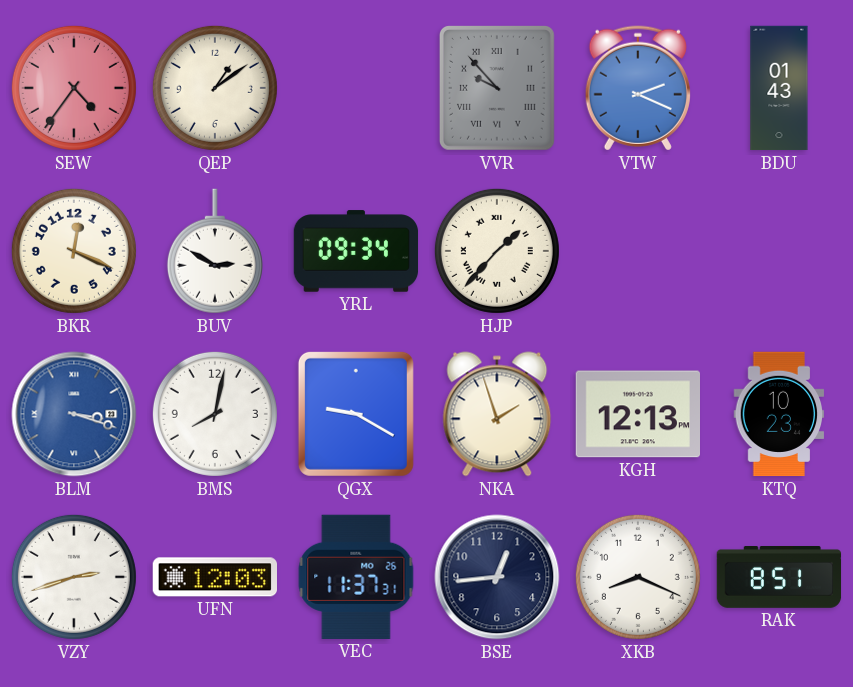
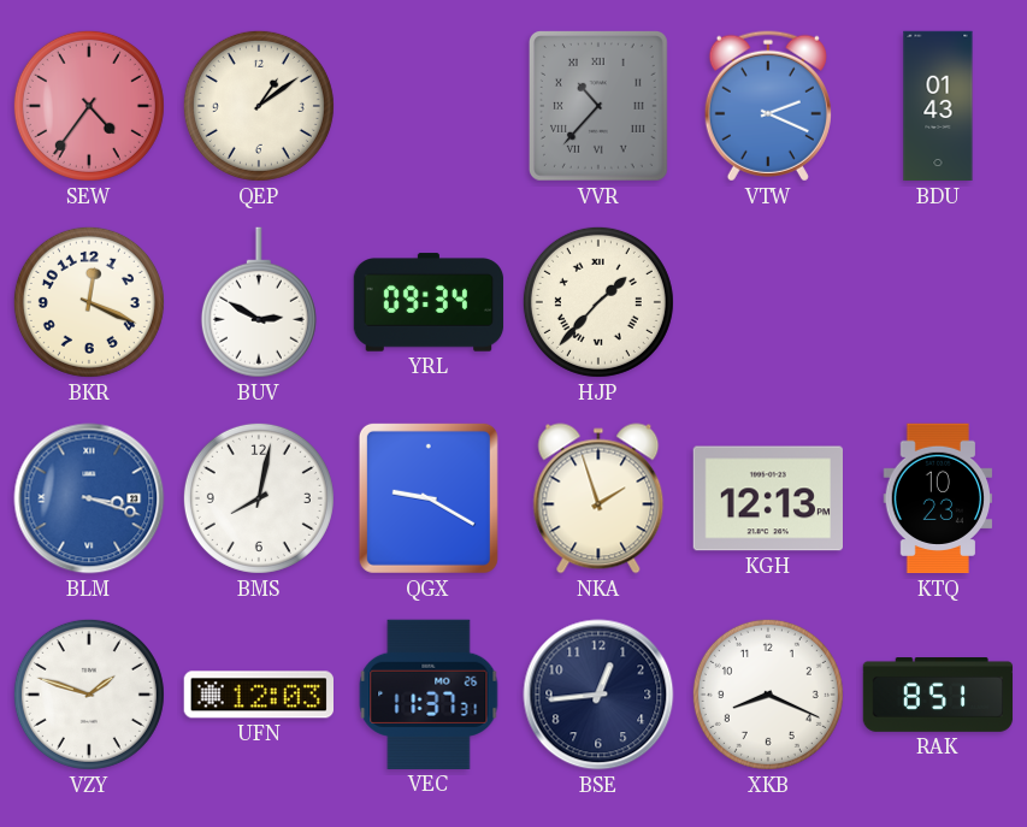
VVR: 9:53 -> 10:37 (598, 106)
VZY: 2:42 -> 1:48 (89, 695)
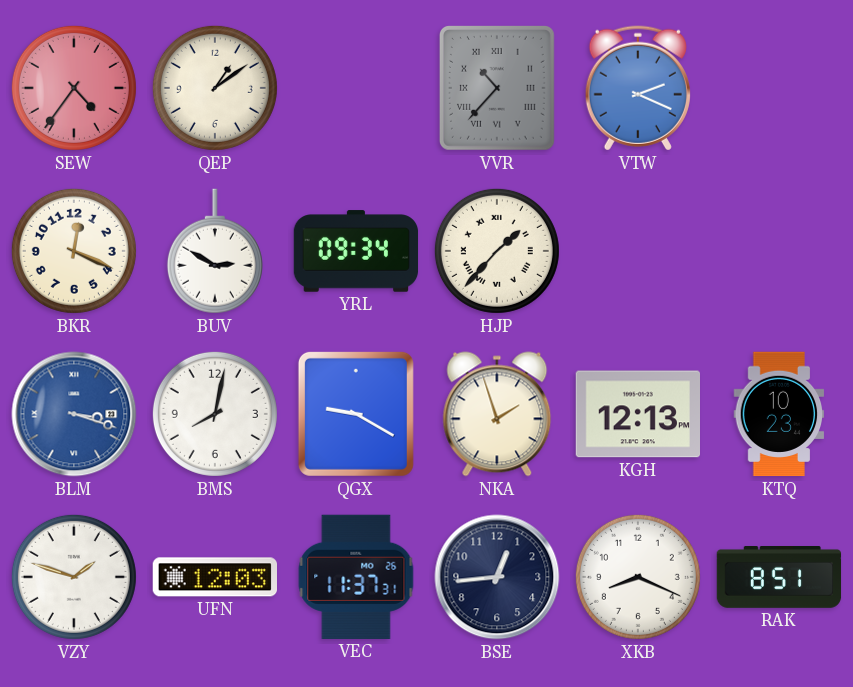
BDU: 01:43 -> none (938, 106)
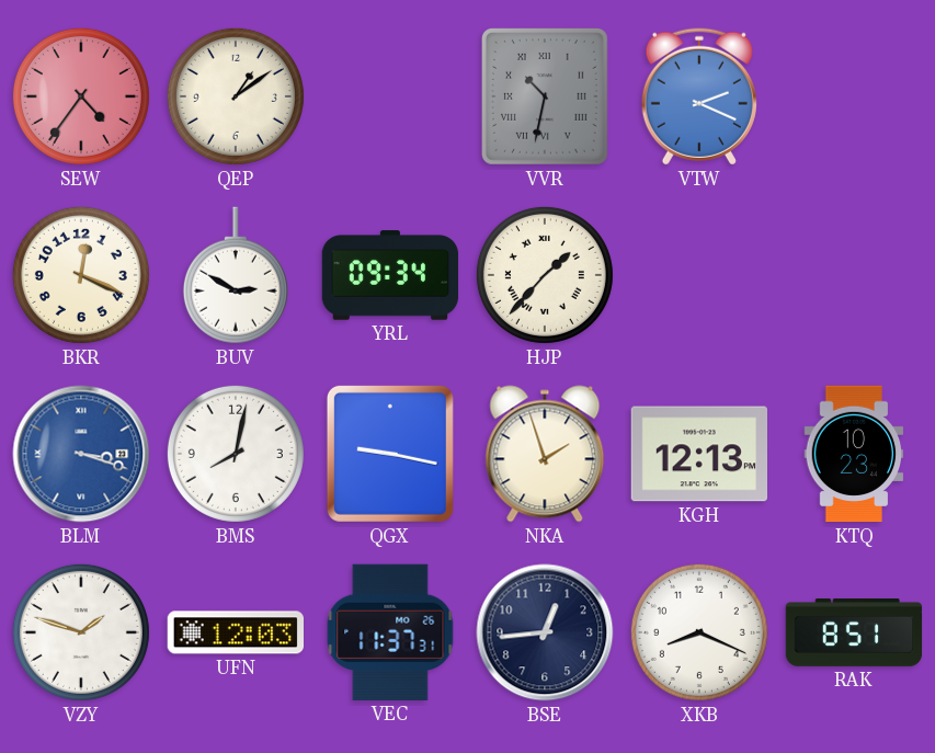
VVR: 10:37 -> 10:32 (545, 96)
QGX: 9:20 -> 9:17 (390, 454)
